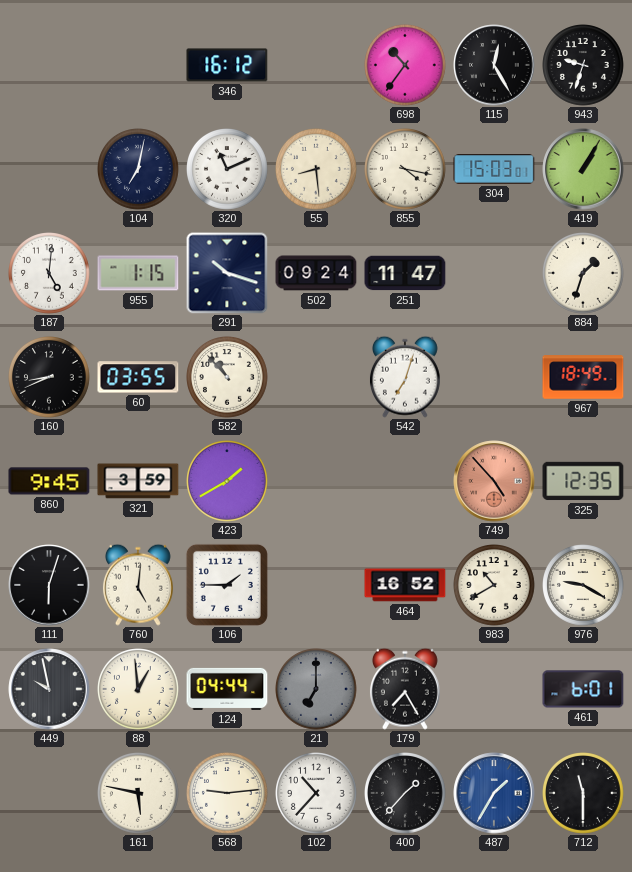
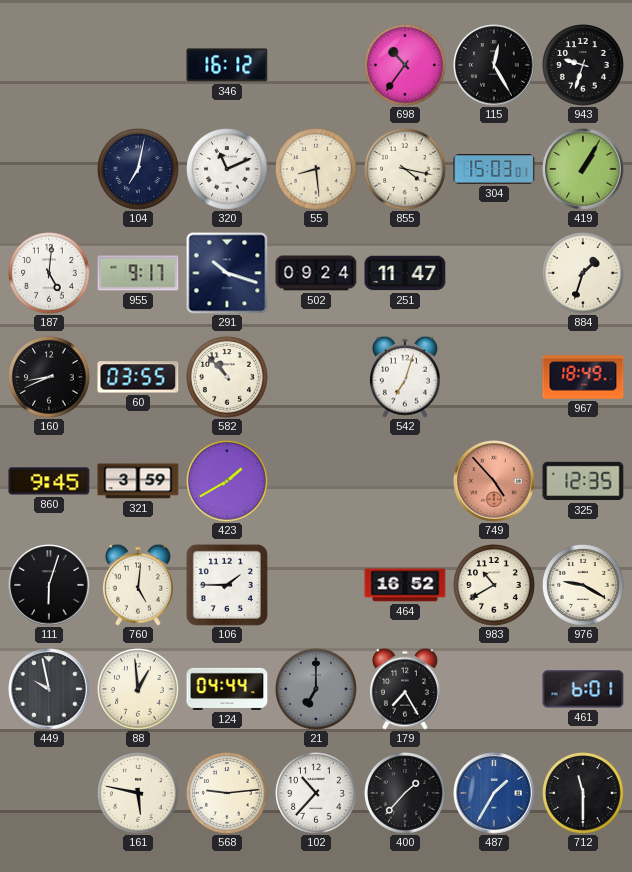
955: 1:15 -> 9:17 (138, 273)
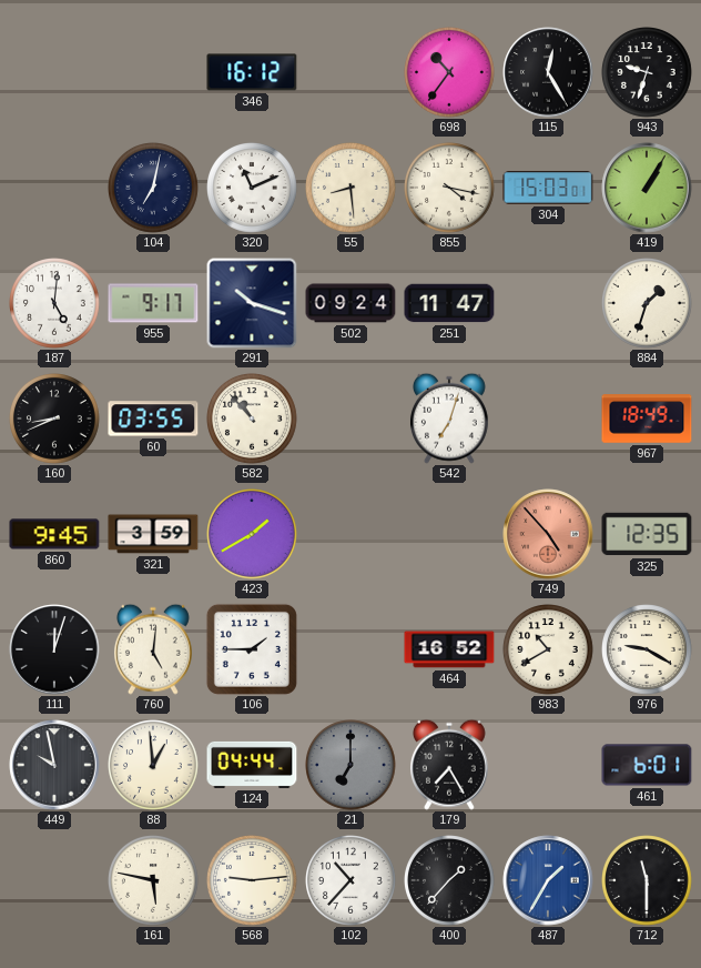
111: 6:03 -> 12:03 (54, 649)
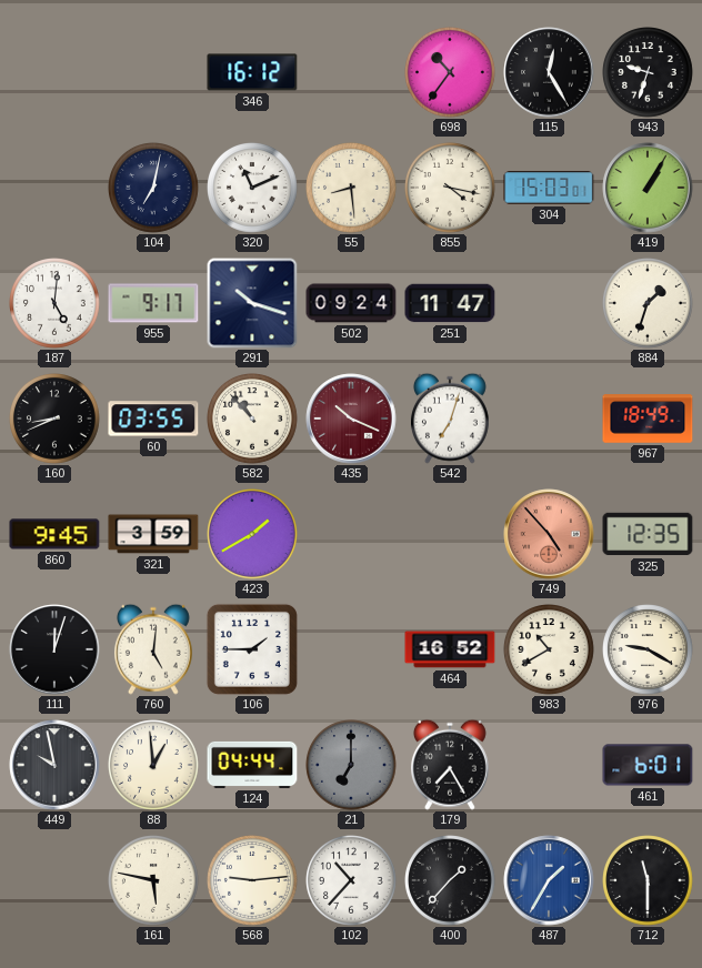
435: none -> 10:19 (351, 419)
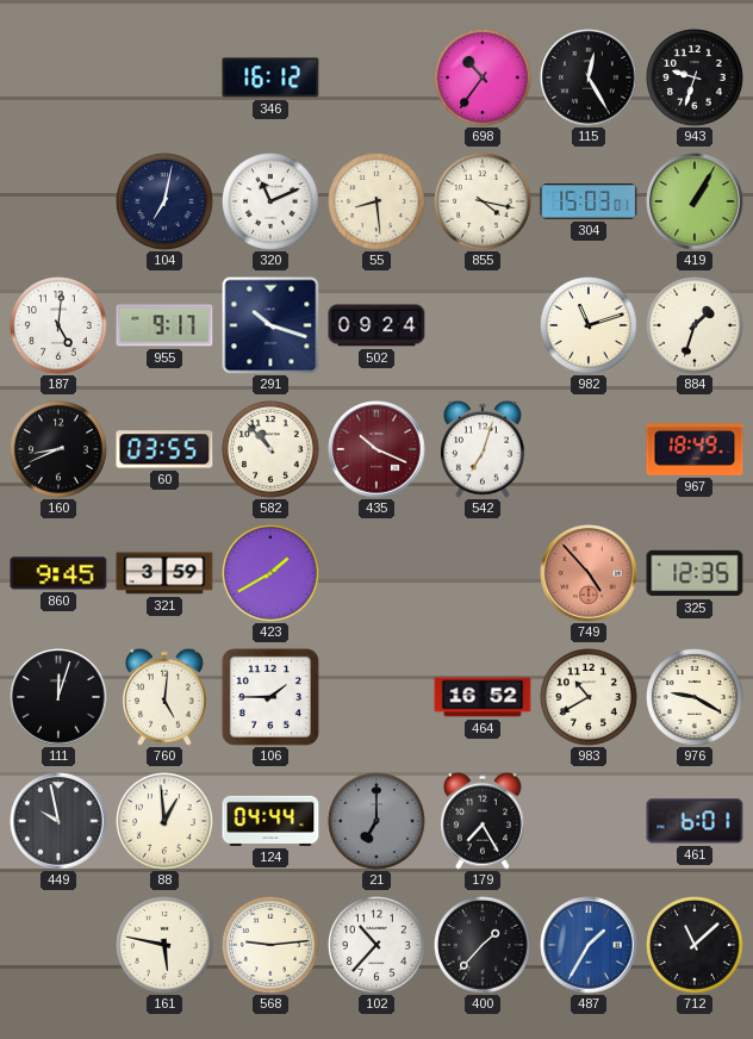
251: 11:47 -> none (450, 303)
982: none -> 11:12 (590, 326)
712: 11:30 -> 11:08 (696, 946)
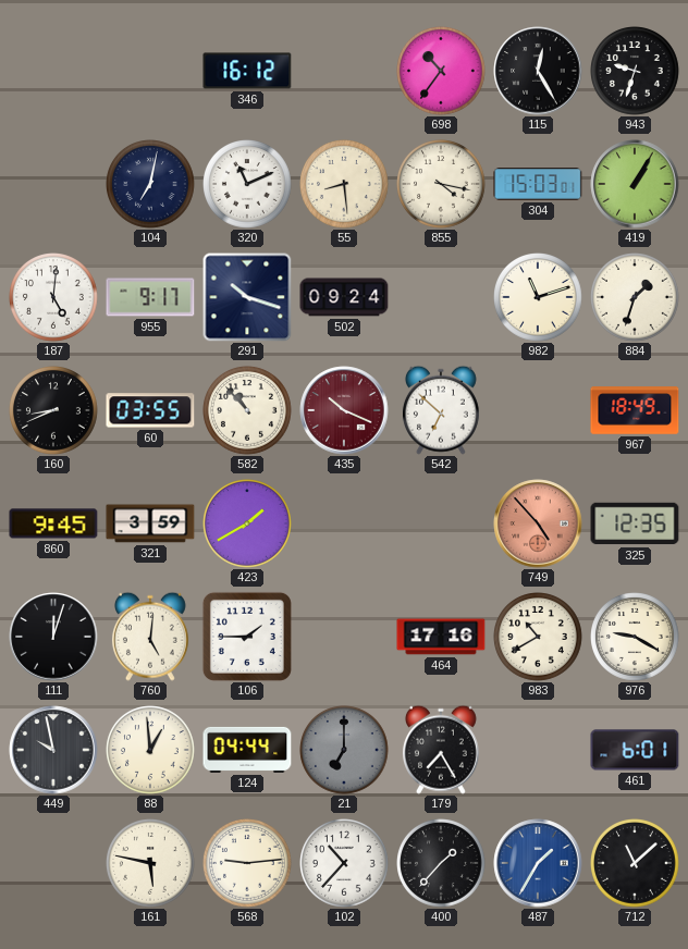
542: 7:03 -> 6:52 (441, 410)
464: 16:52 -> 17:16 (441, 637)
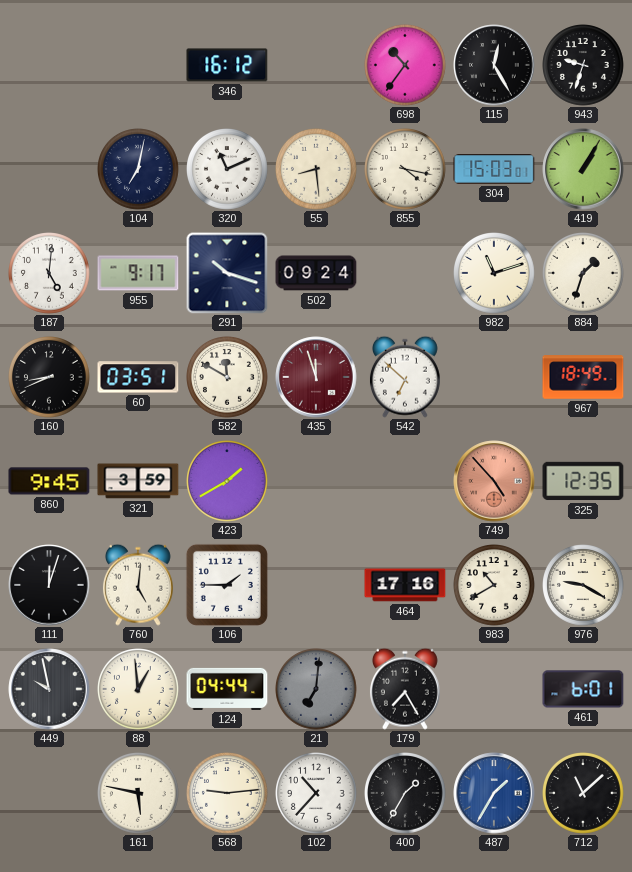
60: 03:55 -> 03:51 (138, 377)
582: 10:53 -> 11:50 (228, 378)
435: 10:19 -> 11:57 (316, 377)
21: 7:00 -> 7:01 (317, 690)
400: 1:37 -> 1:35 (406, 794)
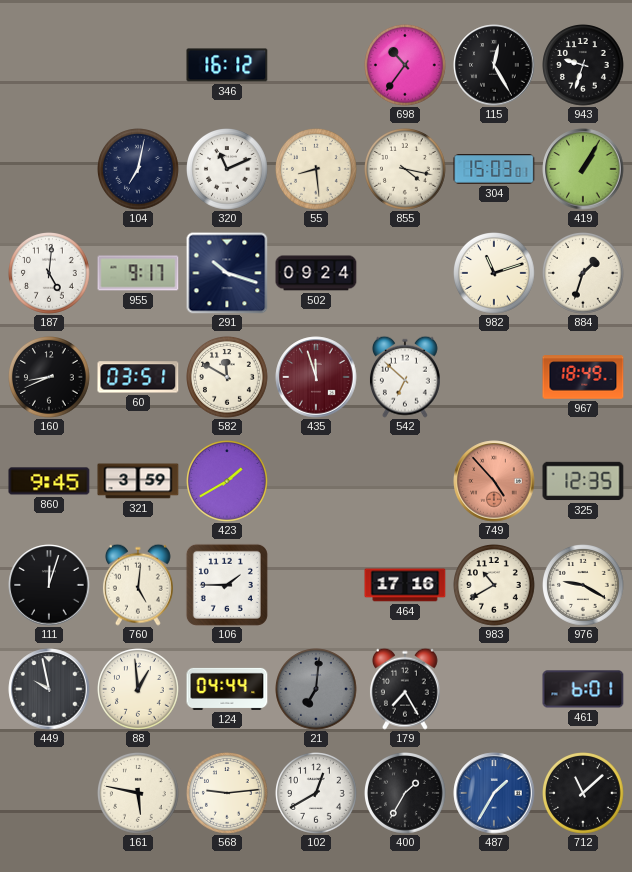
102: 10:37 -> 12:40 (317, 794)
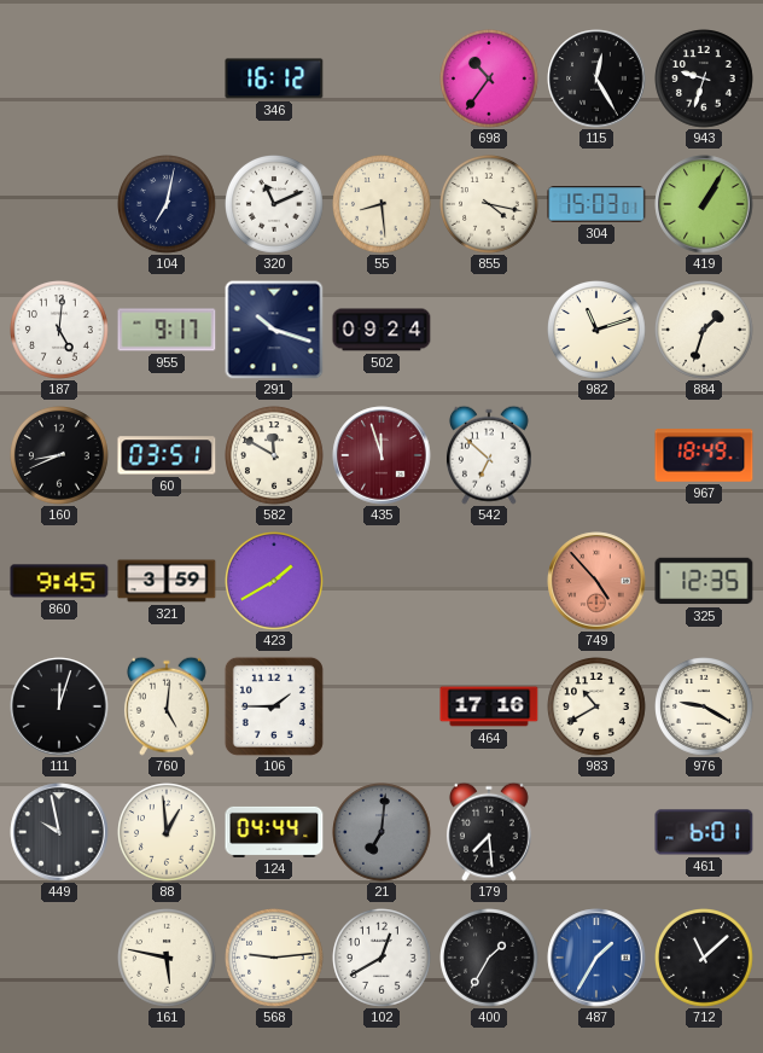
179: 7:25 -> 7:29 (489, 832)
